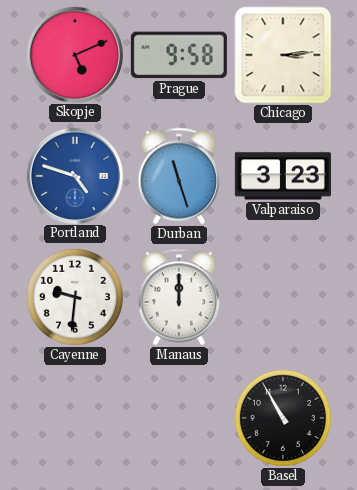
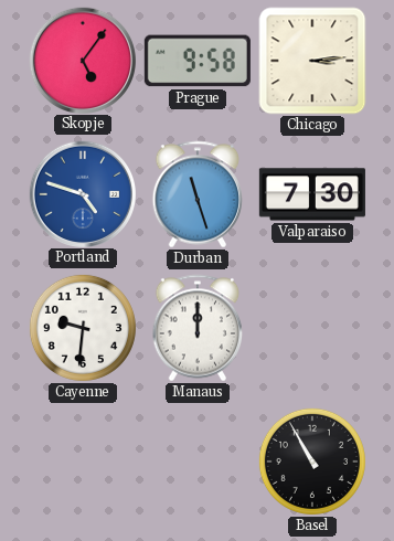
Skopje: 5:11 -> 5:06 (82, 60)
Valparaiso: 3:23 -> 7:30 (312, 194)
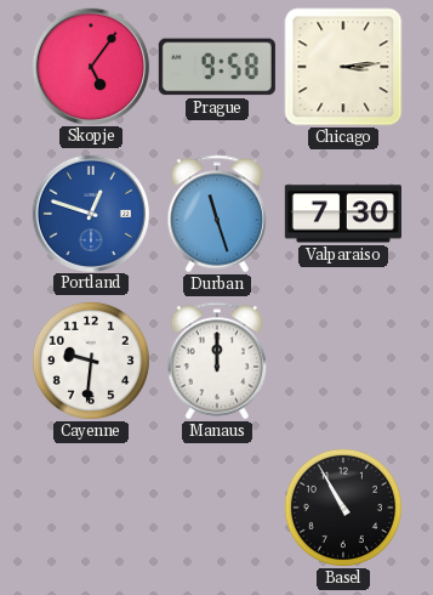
Portland: 4:48 -> 12:48 (90, 212)
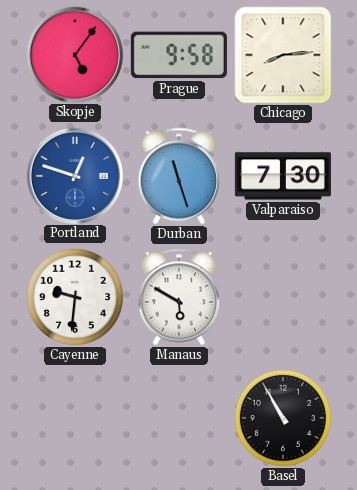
Chicago: 3:14 -> 8:14 (283, 55)
Manaus: 12:00 -> 5:50 (179, 297)
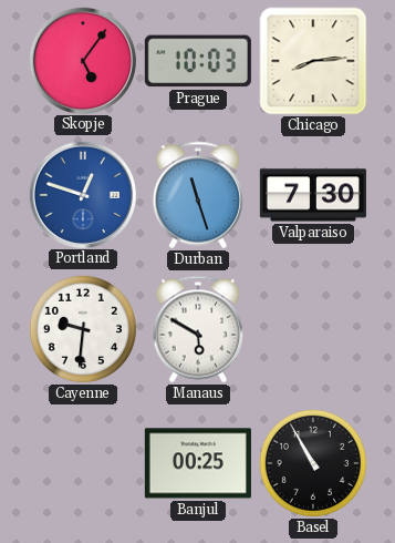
Prague: 9:58 -> 10:03 (198, 61)
Banjul: none -> 00:25 (198, 463)
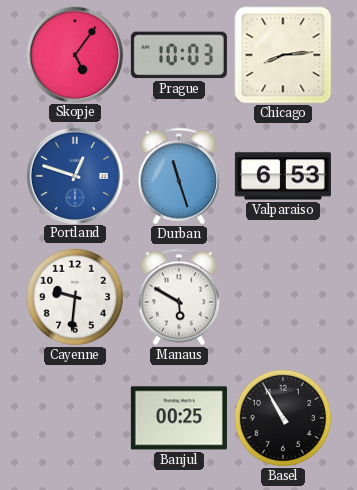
Valparaiso: 7:30 -> 6:53 (283, 176)
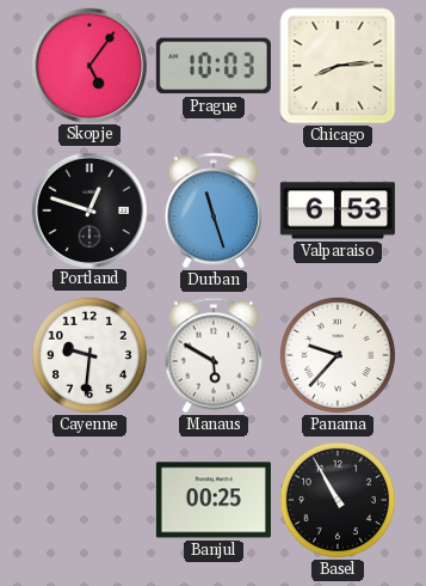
Portland dial: blue -> black (88, 209)
Panama: none -> 9:37 (338, 355)
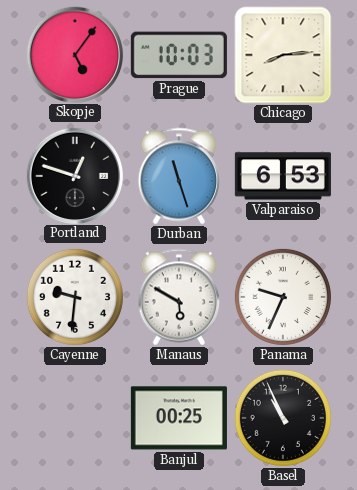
Panama: 9:37 -> 9:34 (283, 297)
Basel: 10:55 -> 10:56 (283, 418)
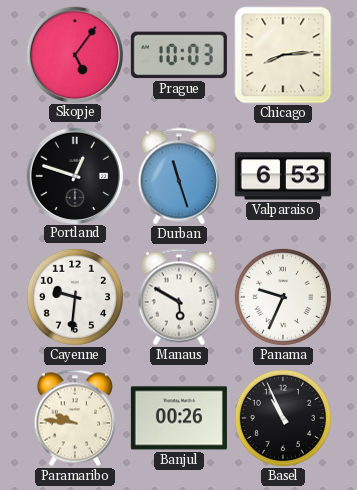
Paramaribo: none -> 9:46 (75, 418)
Banjul: 00:25 -> 00:26 (179, 418)
